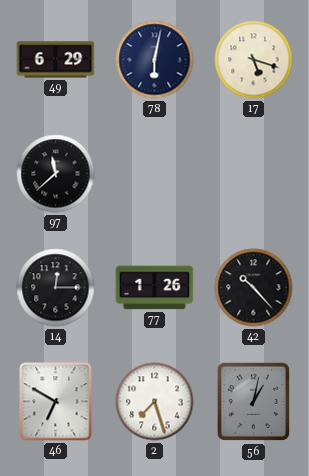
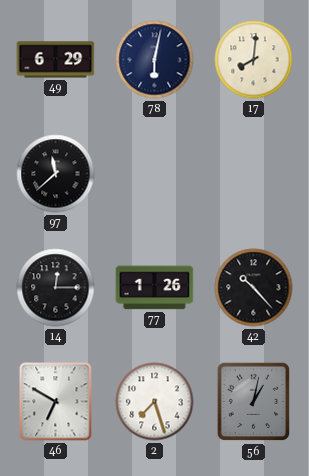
17: 5:18 -> 8:01 (254, 60)
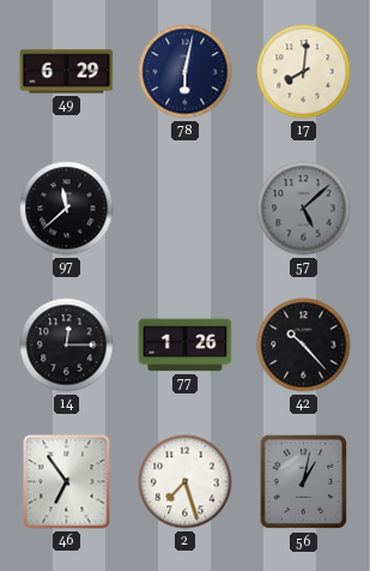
57: none -> 5:08 (304, 209)
46: 6:50 -> 6:54 (67, 482)
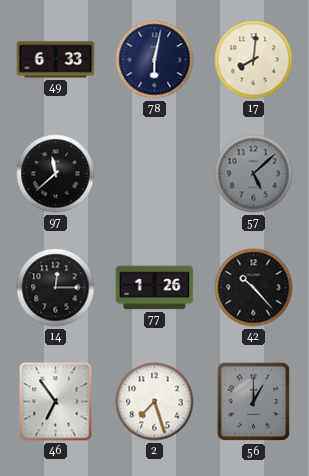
49: 6:29 -> 6:33 (56, 60)
56: 1:02 -> 1:00 (254, 402)
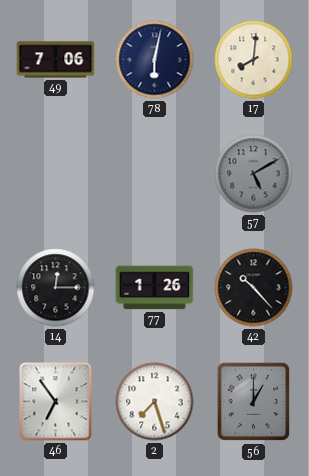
49: 6:33 -> 7:06 (56, 60)
97: 11:38 -> none (56, 174)
57: 5:08 -> 5:10 (254, 174)
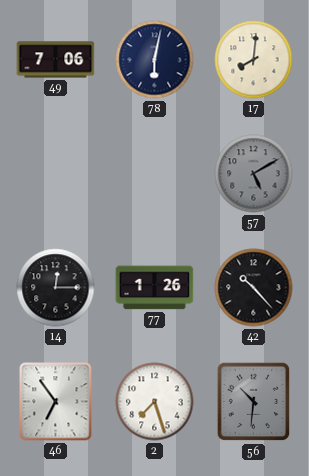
56: 1:00 -> 10:31 (254, 402)
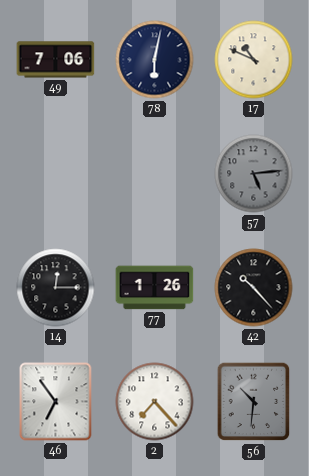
17: 8:01 -> 10:49 (254, 60)
57: 5:10 -> 5:14 (254, 174)
2: 7:27 -> 7:23 (155, 402)
